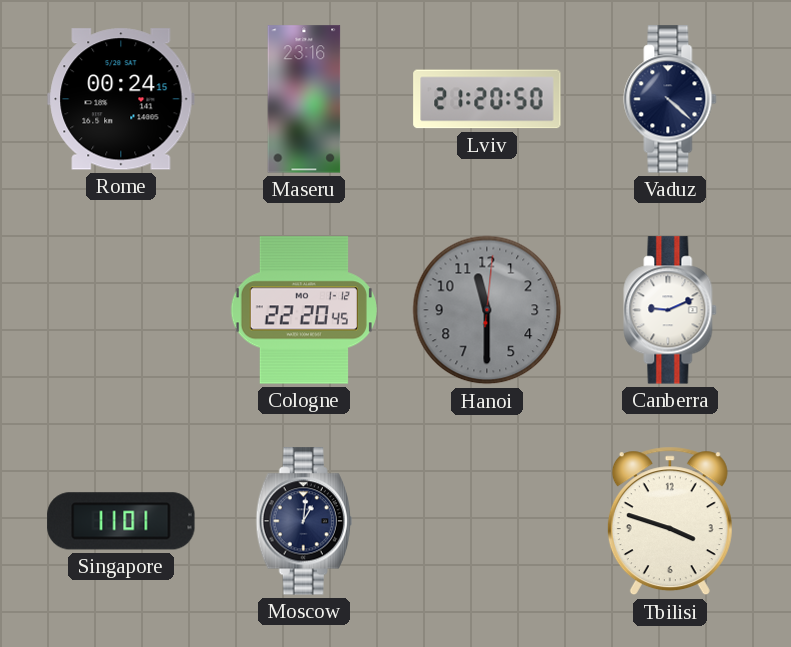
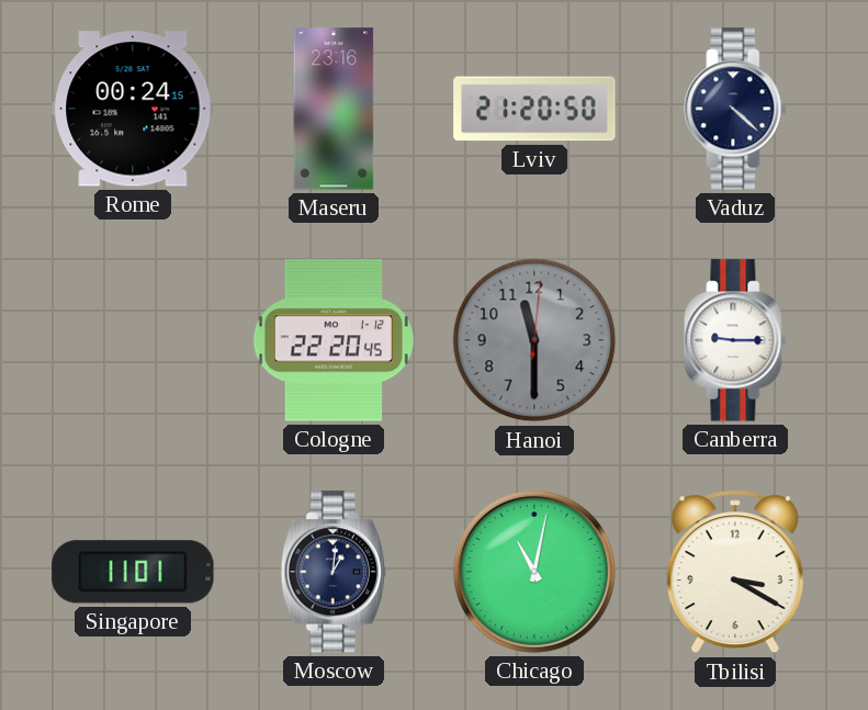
Canberra: 9:11 -> 9:15 (735, 340)
Chicago: none -> 11:02 (534, 572)
Tbilisi: 3:48 -> 3:20 (735, 572)
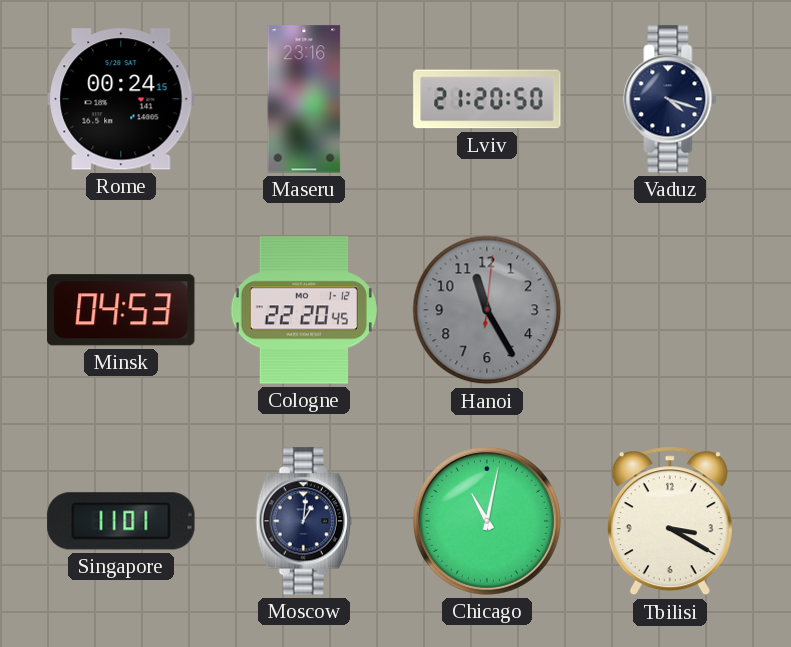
Vaduz: 4:22 -> 4:18 (670, 99)
Minsk: none -> 04:53 (121, 310)
Hanoi: 11:30 -> 11:25 (487, 310)
Canberra: 9:15 -> none (735, 340)
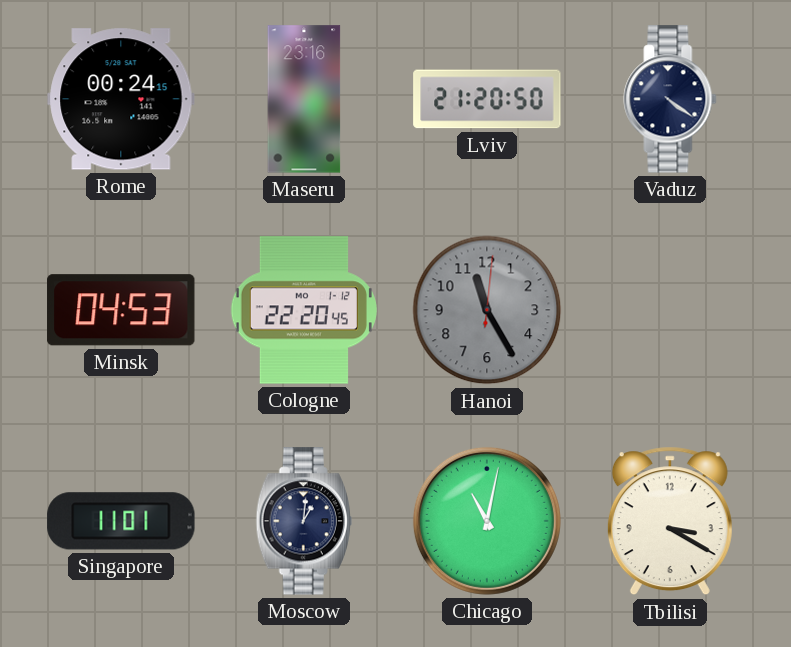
Vaduz: 4:18 -> 4:21 (670, 99)
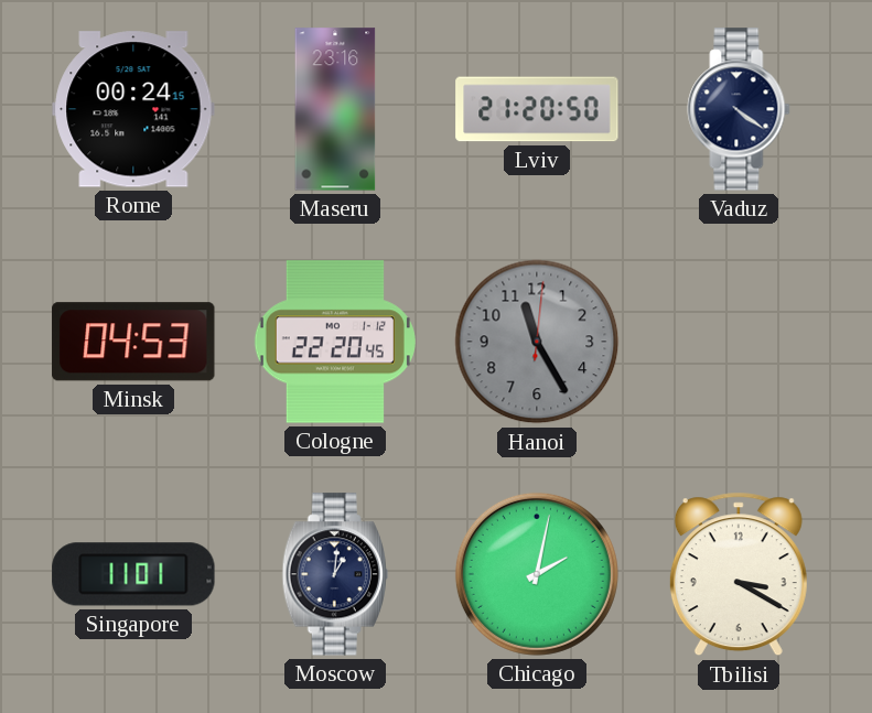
Chicago: 11:02 -> 2:02 (537, 574)
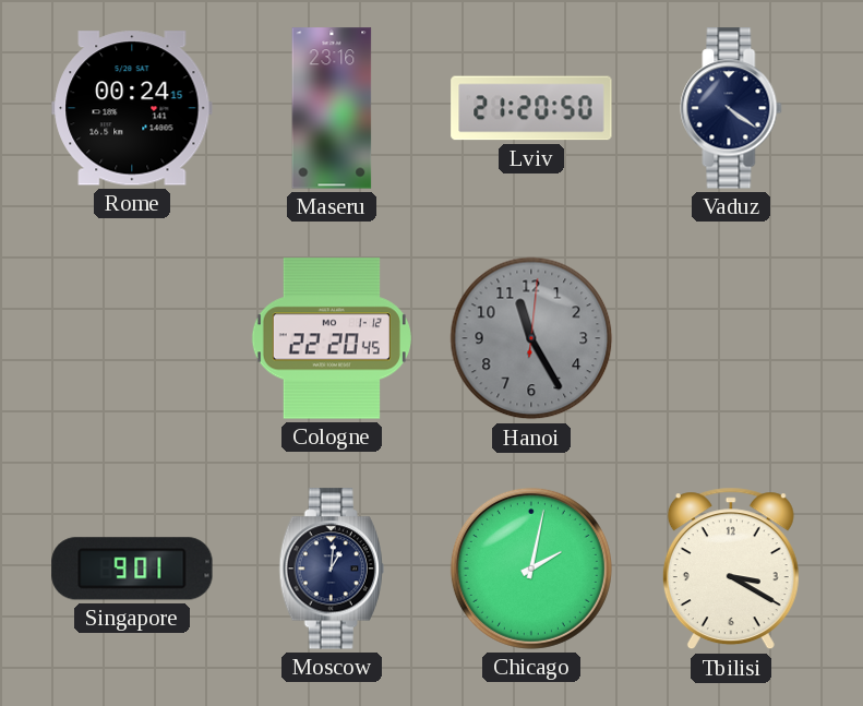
Minsk: 04:53 -> none (133, 342)
Singapore: 11:01 -> 9:01 (132, 569)
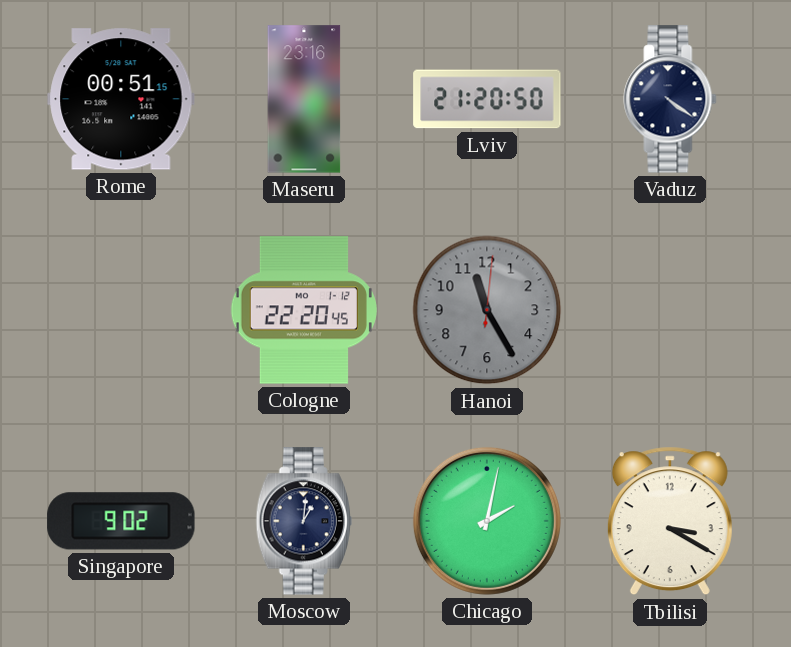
Rome: 00:24 -> 00:51 (121, 99)
Singapore: 9:01 -> 9:02 (121, 521)
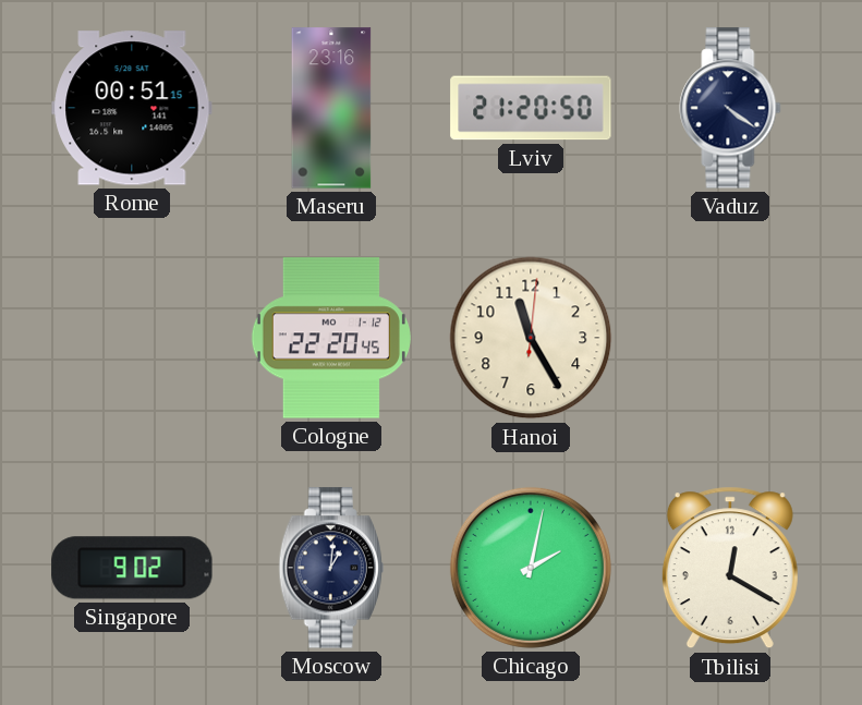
Hanoi dial: grey -> cream (531, 338)
Tbilisi: 3:20 -> 12:20 (730, 568)
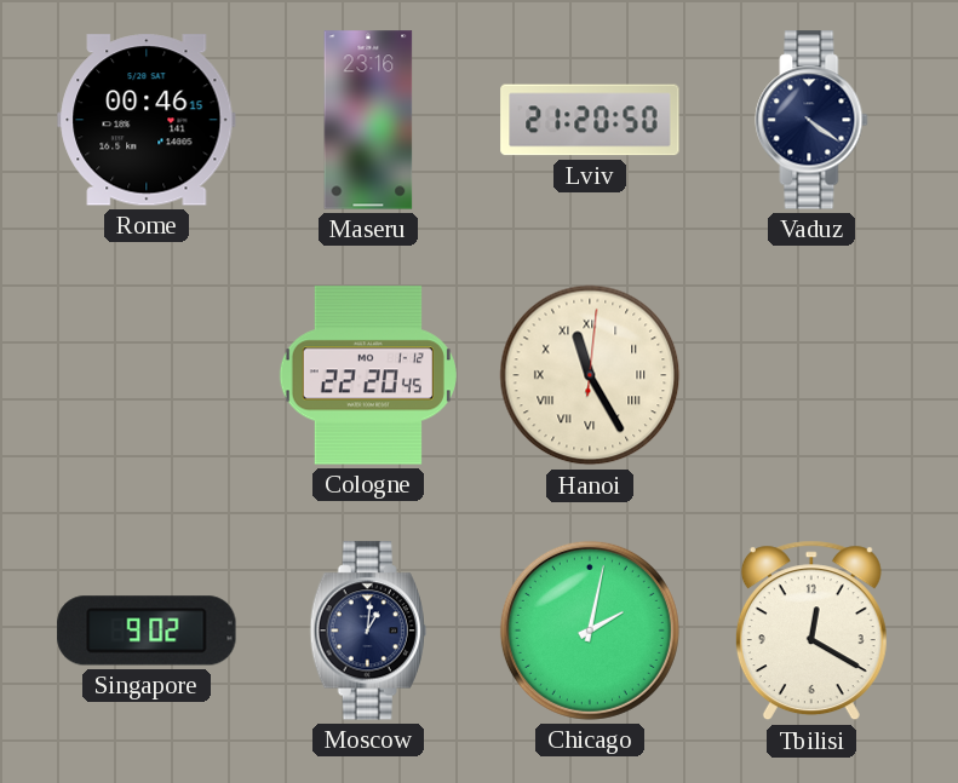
Rome: 00:51 -> 00:46 (147, 120)
Hanoi numerals: Arabic -> Roman (590, 375)
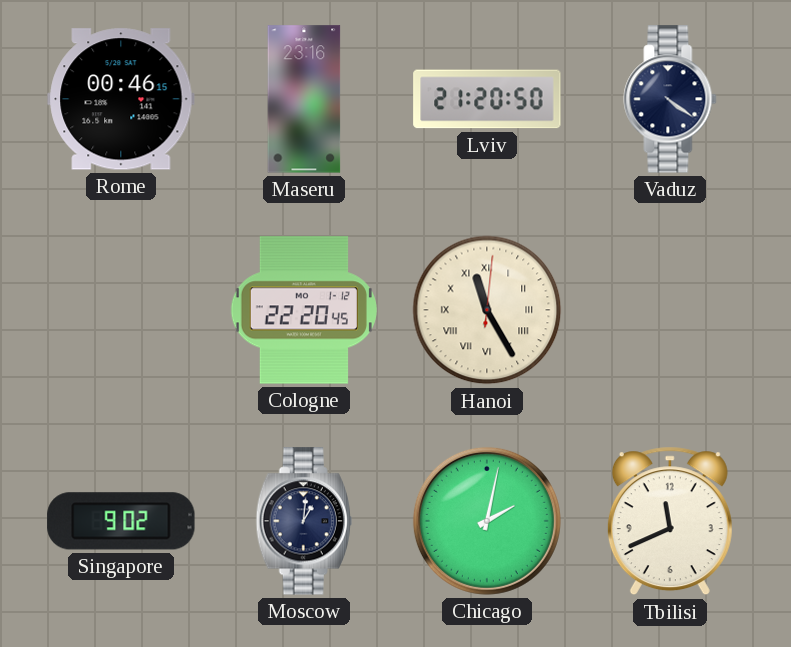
Tbilisi: 12:20 -> 11:41 (670, 521)
